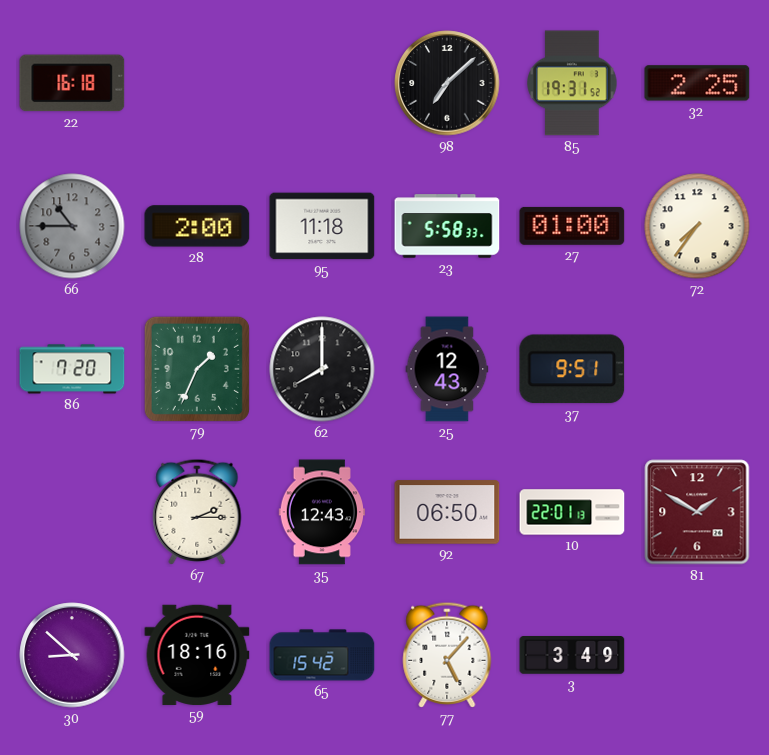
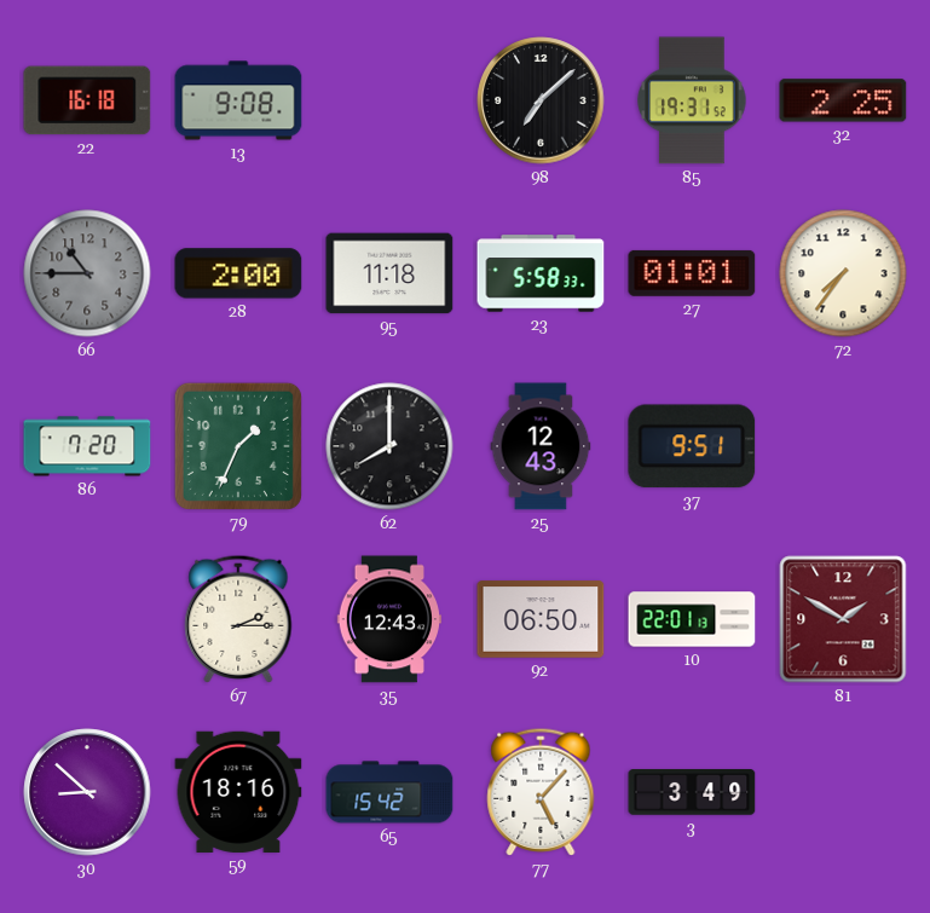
13: none -> 9:08 (238, 100)
27: 01:00 -> 01:01 (692, 273)
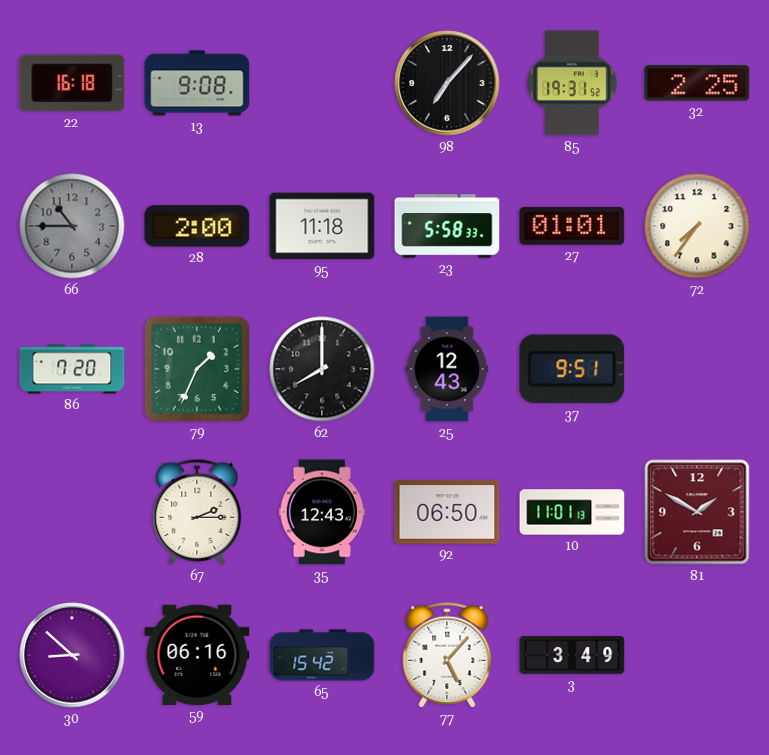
98: 7:08 -> 7:07 (447, 83)
10: 22:01 -> 11:01 (572, 512)
59: 18:16 -> 06:16 (197, 655)
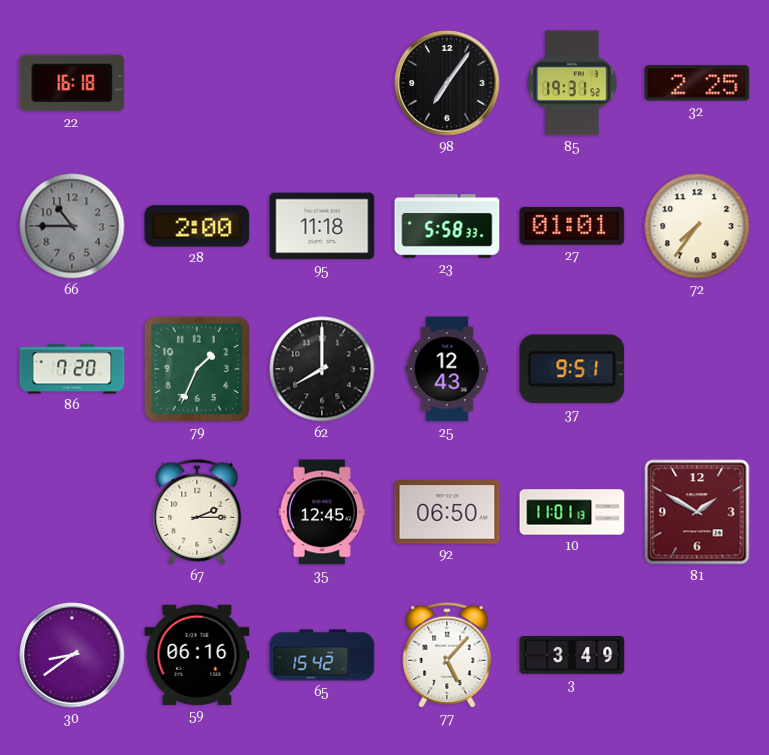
13: 9:08 -> none (197, 83)
98: 7:07 -> 7:06 (447, 83)
35: 12:43 -> 12:45 (321, 512)
30: 8:52 -> 8:39 (72, 655)
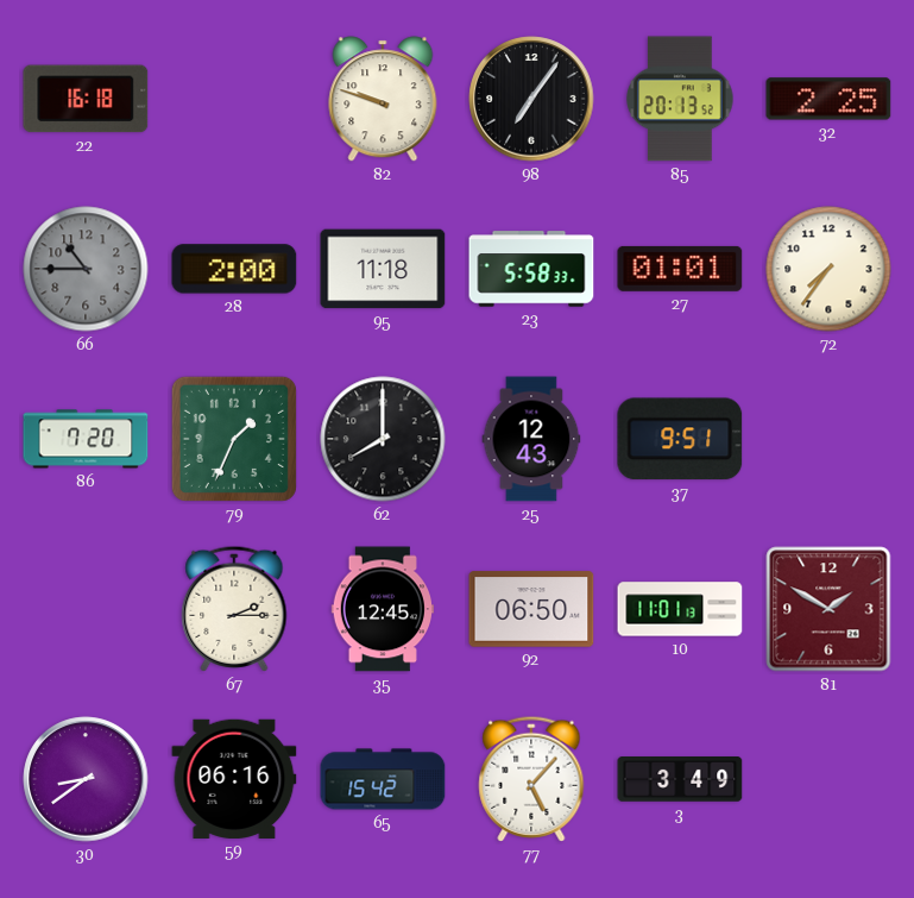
82: none -> 9:48 (383, 99)
85: 19:31 -> 20:13 (680, 99)
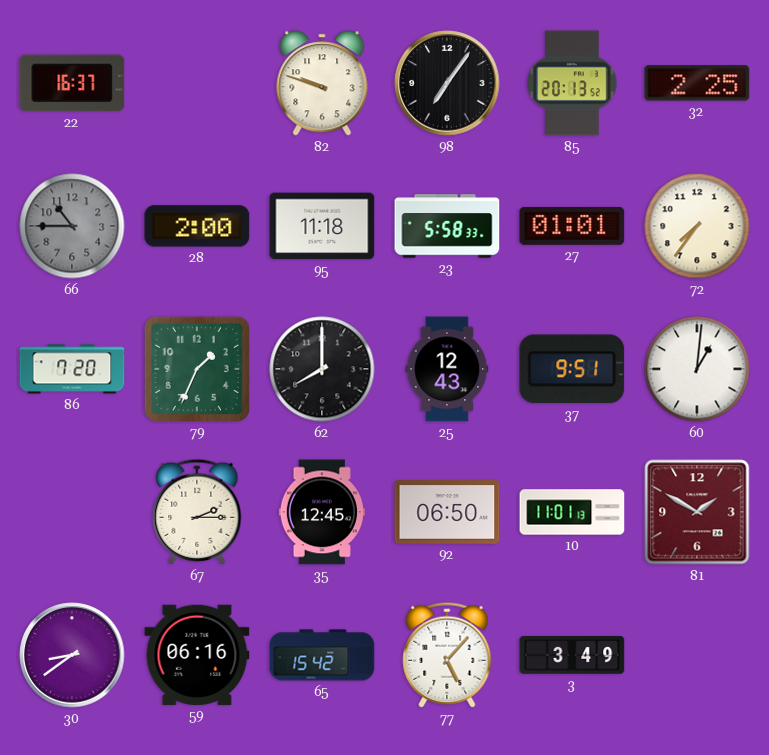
22: 16:18 -> 16:37 (72, 83)
60: none -> 1:01 (697, 369)
